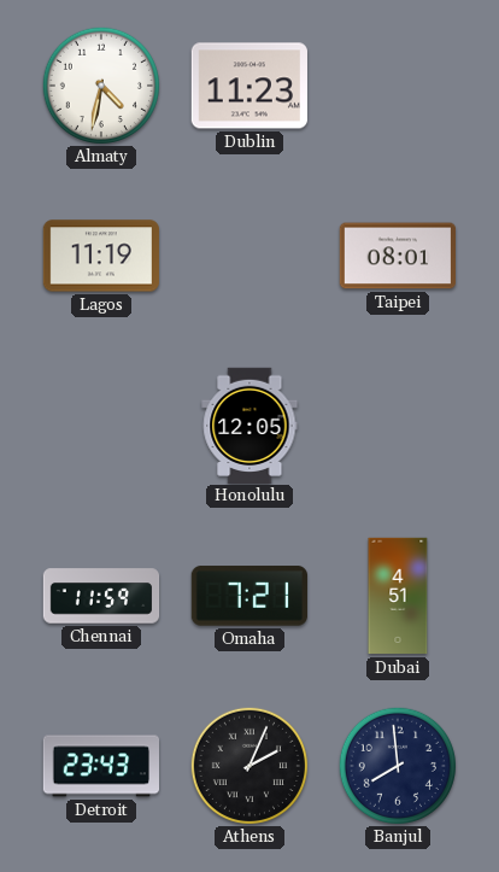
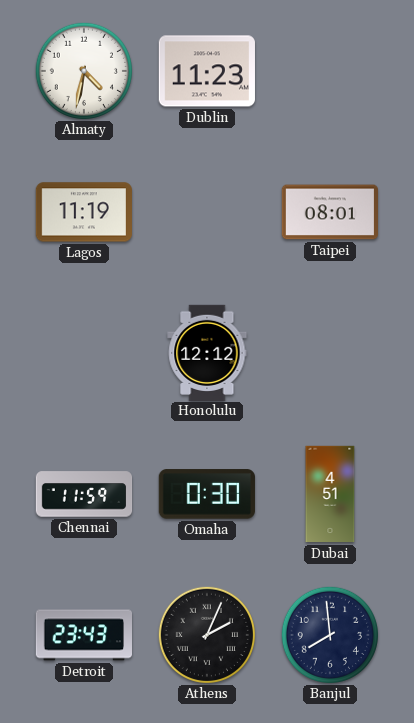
Honolulu: 12:05 -> 12:12 (207, 352)
Omaha: 7:21 -> 0:30 (207, 494)
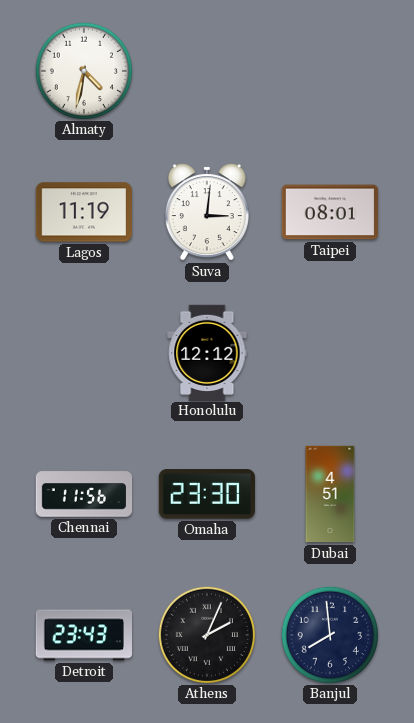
Dublin: 11:23 -> none (207, 71)
Suva: none -> 3:01 (207, 212)
Chennai: 11:59 -> 11:56 (84, 494)
Omaha: 0:30 -> 23:30 (207, 494)
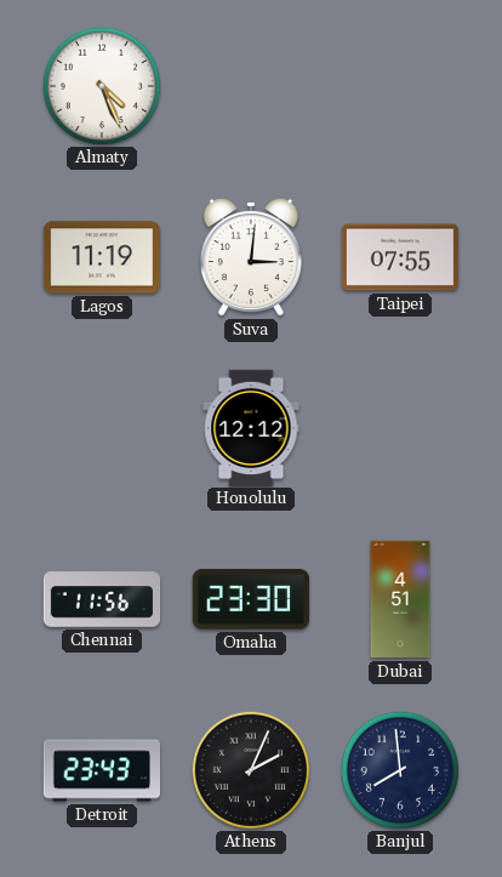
Almaty: 4:32 -> 4:26 (101, 85)
Taipei: 08:01 -> 07:55 (399, 257)
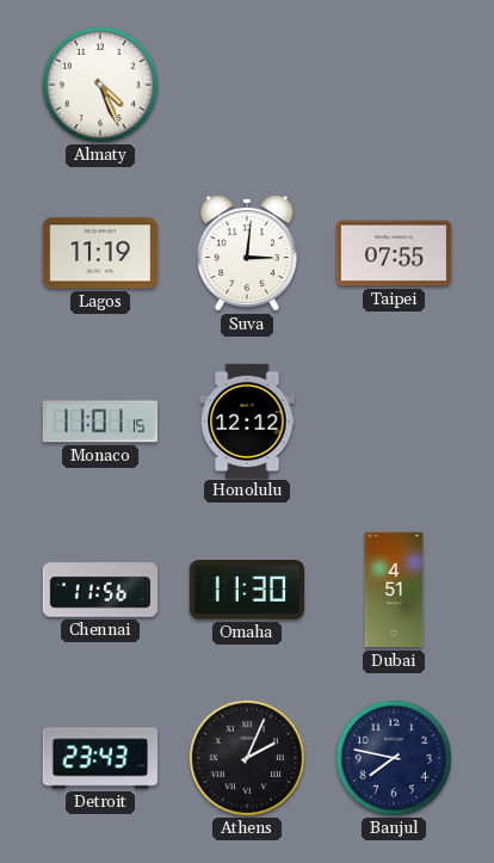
Monaco: none -> 11:01 (99, 421)
Omaha: 23:30 -> 11:30 (247, 590)
Banjul: 7:59 -> 7:47 (393, 757)
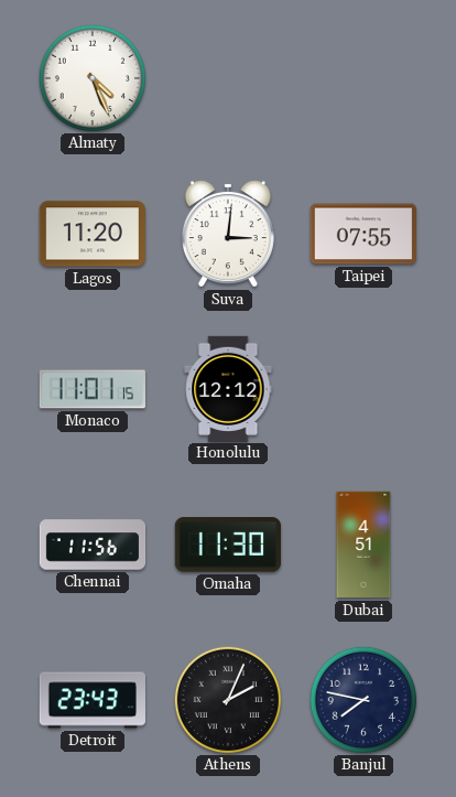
Lagos: 11:19 -> 11:20 (91, 234)
